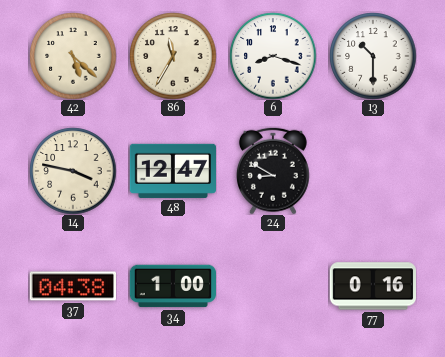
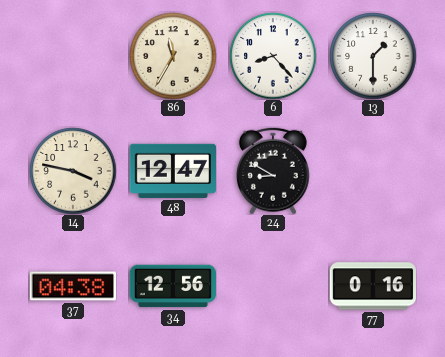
42: 5:22 -> none (73, 56)
6: 8:18 -> 8:23 (273, 56)
13: 10:30 -> 1:30 (373, 56)
34: 1:00 -> 12:56 (172, 286)
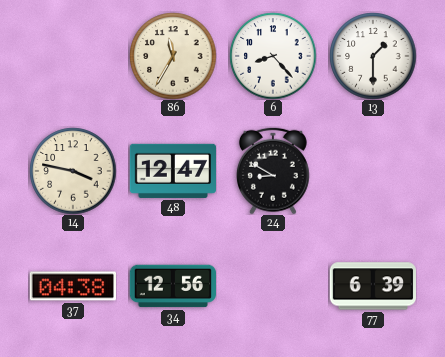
77: 0:16 -> 6:39 (372, 286)
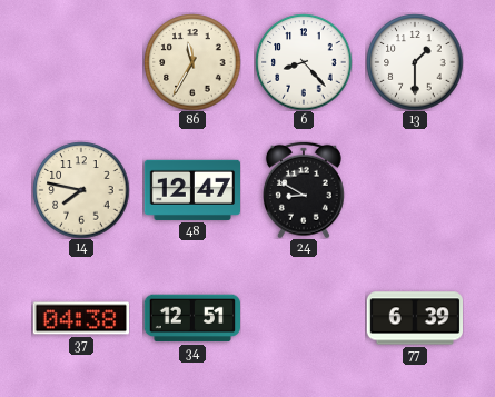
14: 3:47 -> 7:47 (81, 190)
34: 12:56 -> 12:51 (191, 318)
